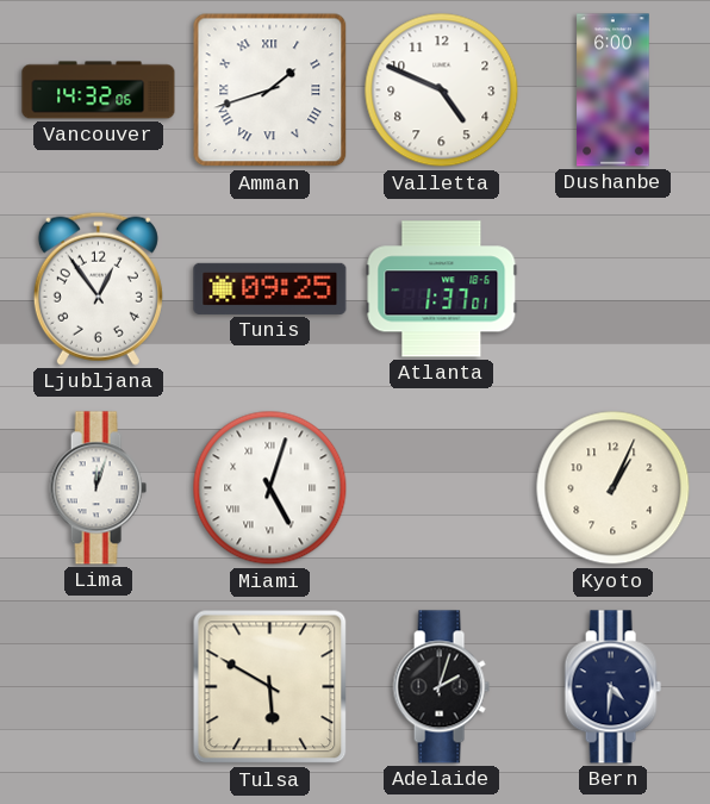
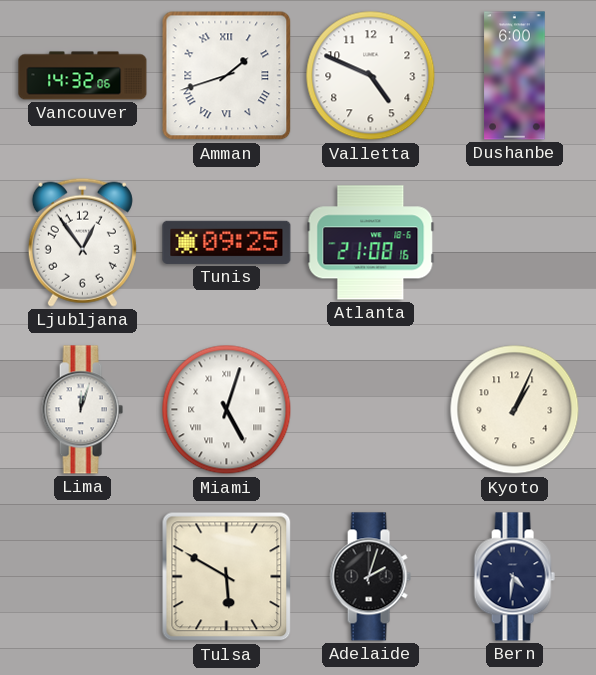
Atlanta: 1:37 -> 21:08 (371, 243)
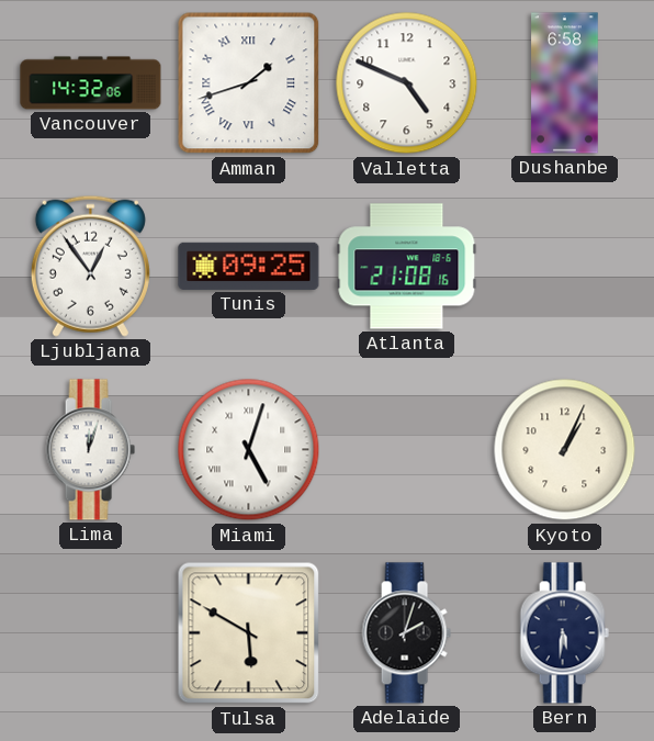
Dushanbe: 6:00 -> 6:58 (565, 83)
Bern: 4:31 -> 5:31 (564, 633)
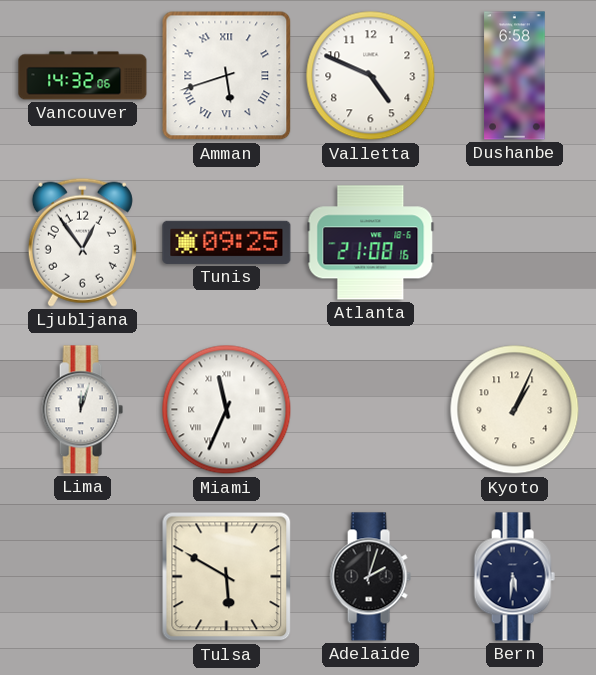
Amman: 1:42 -> 5:42 (227, 76)
Miami: 5:03 -> 11:34 (227, 410)
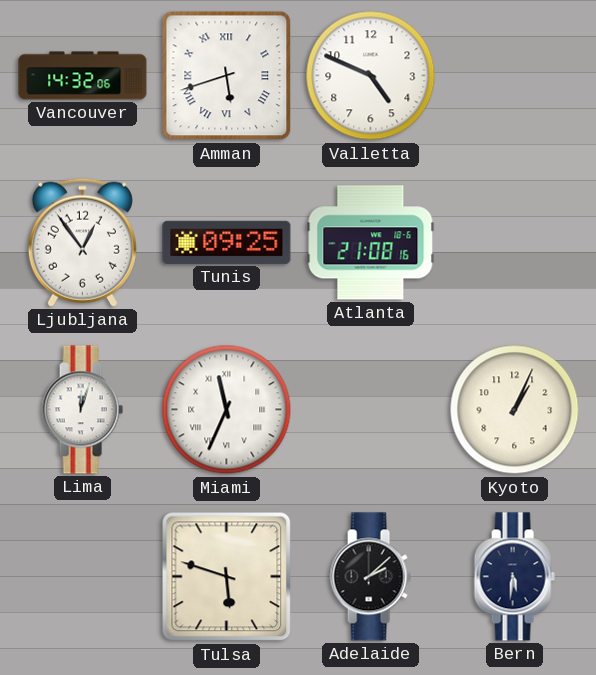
Dushanbe: 6:58 -> none (515, 76)
Tulsa: 5:50 -> 5:48 (227, 577)
Adelaide: 2:03 -> 2:08 (370, 577)
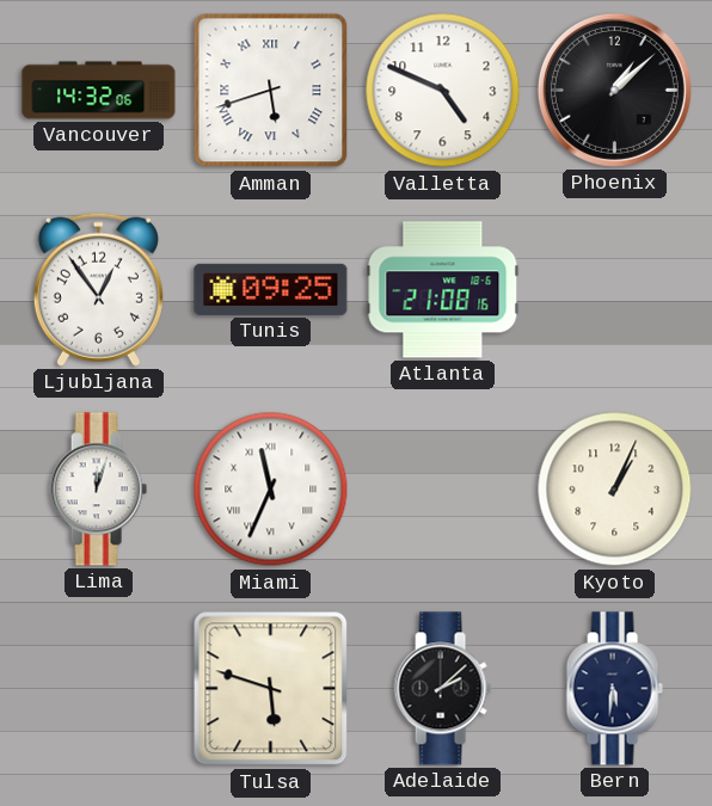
Phoenix: none -> 1:08 (614, 90)
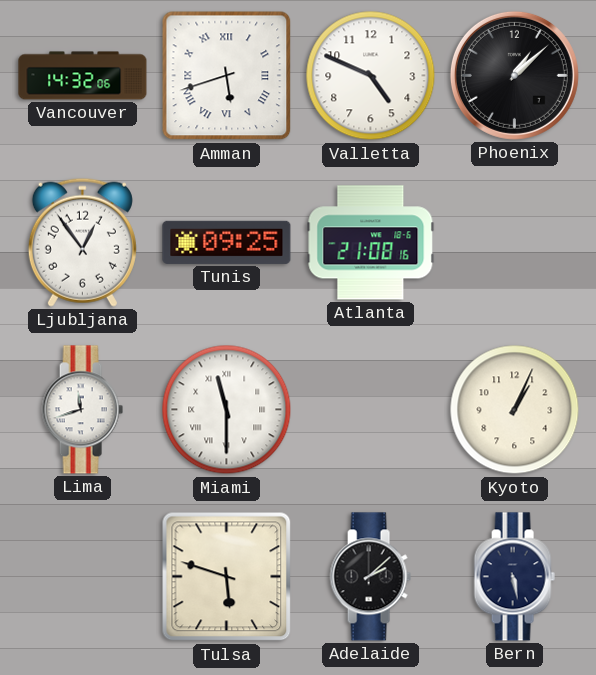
Lima: 12:03 -> 11:42 (82, 410)
Miami: 11:34 -> 11:30 (227, 410)
Bern: 5:31 -> 5:28 (514, 577)
